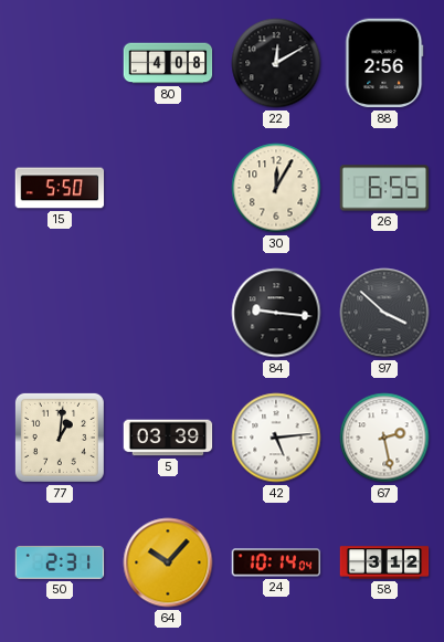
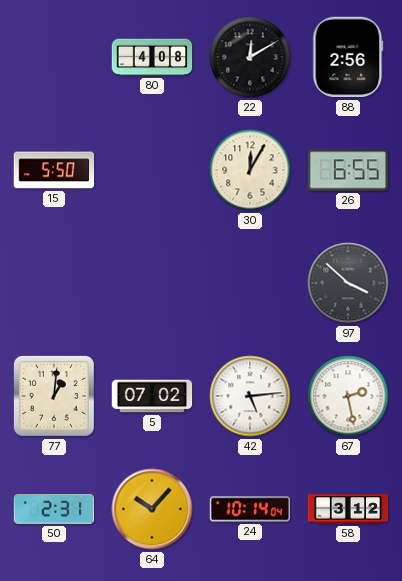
84: 9:16 -> none (276, 313)
5: 03:39 -> 07:02 (152, 396)
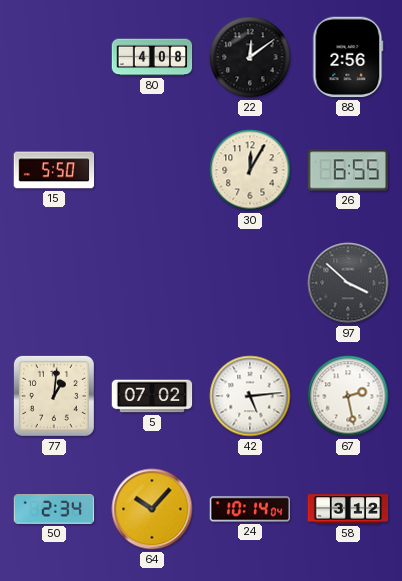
22: 12:10 -> 12:09 (250, 57)
50: 2:31 -> 2:34 (54, 510)
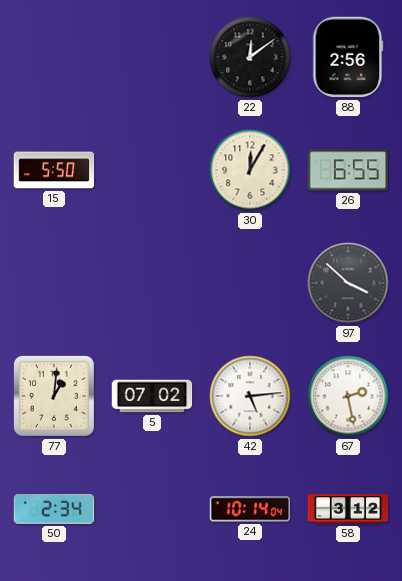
80: 4:08 -> none (152, 57)
64: 10:07 -> none (152, 509)
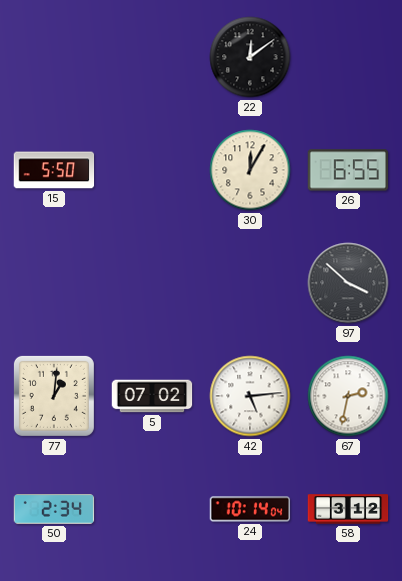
88: 2:56 -> none (348, 57)
67: 2:28 -> 2:32 (348, 396)
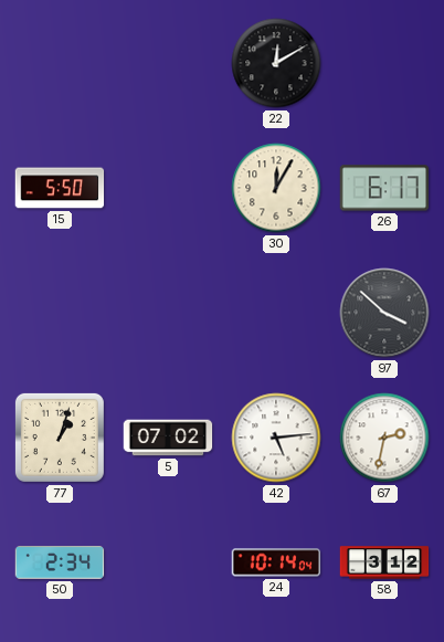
22: 12:09 -> 12:10 (276, 63)
26: 6:55 -> 6:17 (384, 188)
77: 1:01 -> 1:03 (60, 438)
